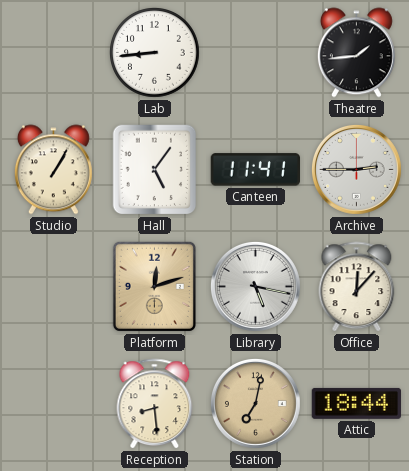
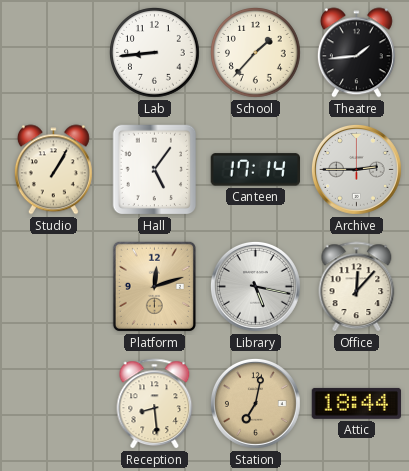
School: none -> 1:37 (256, 53)
Canteen: 11:41 -> 17:14 (255, 170)
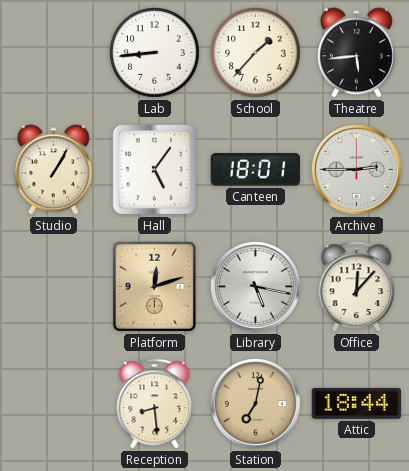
Theatre: 1:44 -> 5:44 (356, 53)
Canteen: 17:14 -> 18:01 (255, 170)
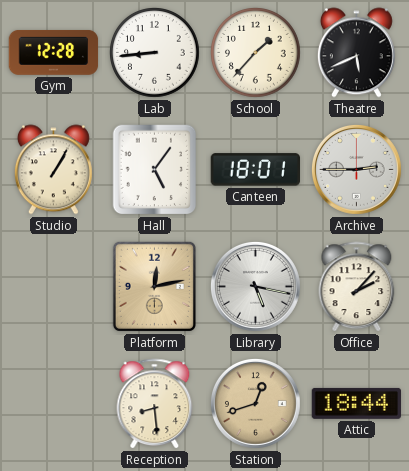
Gym: none -> 12:28 (54, 52)
Theatre: 5:44 -> 5:41 (356, 53)
Platform: 12:12 -> 12:13 (154, 286)
Office: 12:07 -> 2:07 (357, 287)
Station: 7:02 -> 12:42 (256, 404)
